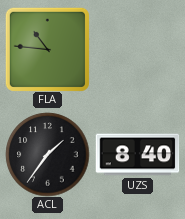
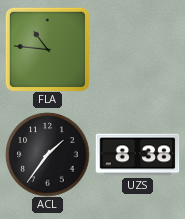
UZS: 8:40 -> 8:38 (137, 155)
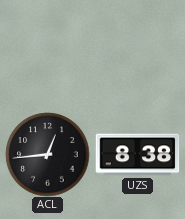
FLA: 10:46 -> none (47, 49)
ACL: 1:36 -> 12:44 (47, 154)
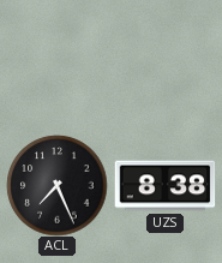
ACL: 12:44 -> 7:26 (56, 185)
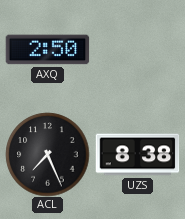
AXQ: none -> 2:50 (47, 50)
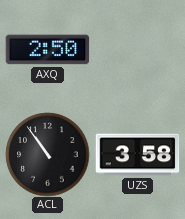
ACL: 7:26 -> 10:54 (47, 154)
UZS: 8:38 -> 3:58 (137, 155)
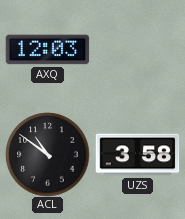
AXQ: 2:50 -> 12:03 (47, 50)
ACL: 10:54 -> 10:51 (47, 154)
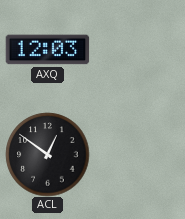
ACL: 10:51 -> 12:51 (47, 154)
UZS: 3:58 -> none (137, 155)
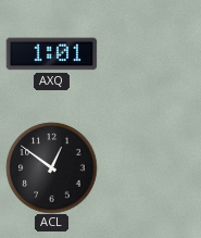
AXQ: 12:03 -> 1:01 (51, 54)
